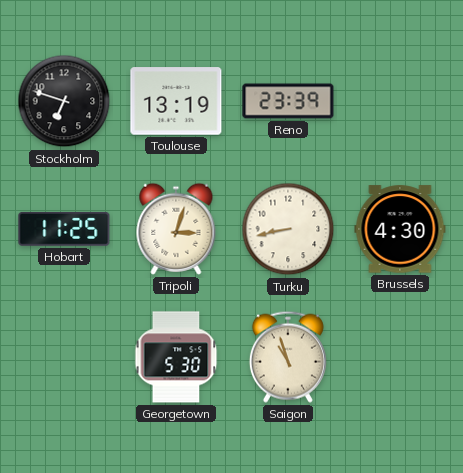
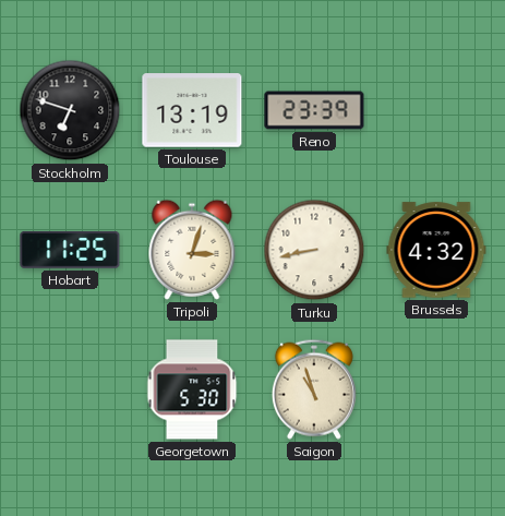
Brussels: 4:30 -> 4:32 (436, 250)
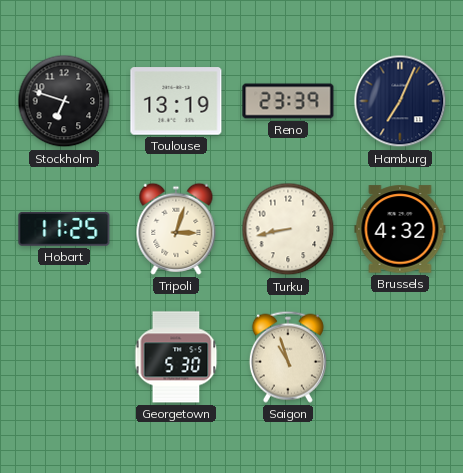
Hamburg: none -> 7:04 (400, 101)
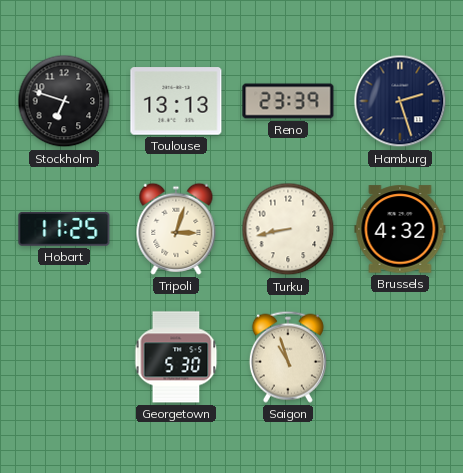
Toulouse: 13:19 -> 13:13 (176, 101)
Hamburg: 7:04 -> 2:27 (400, 101)
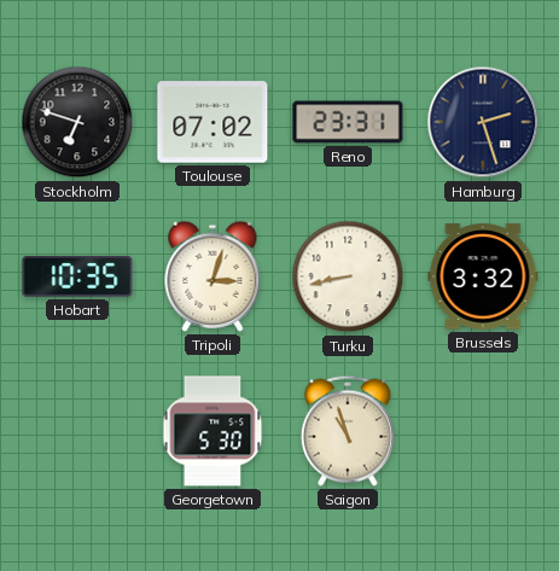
Toulouse: 13:13 -> 07:02 (212, 122)
Reno: 23:39 -> 23:31 (348, 122)
Hobart: 11:25 -> 10:35 (77, 276)
Brussels: 4:32 -> 3:32 (483, 276)
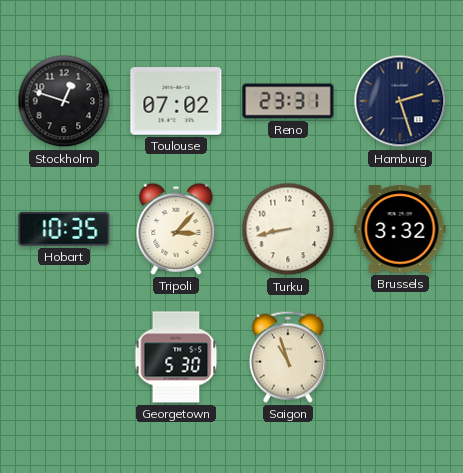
Stockholm: 6:48 -> 12:48 (64, 101)
Tripoli: 3:03 -> 3:07 (176, 229)
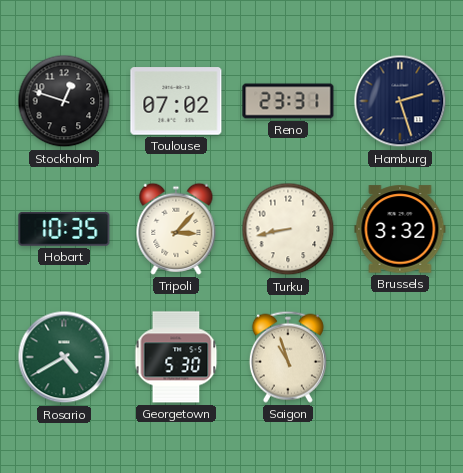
Rosario: none -> 4:40 (64, 357)
